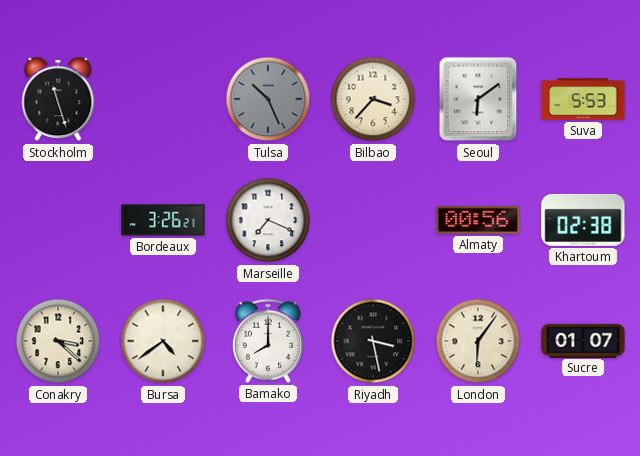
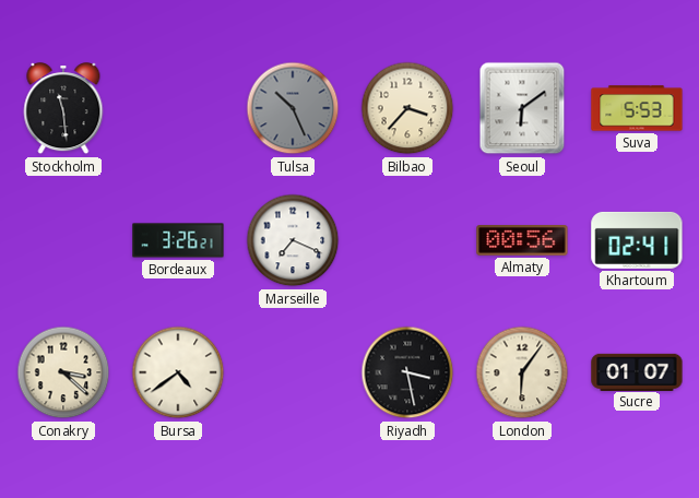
Stockholm: 11:27 -> 11:29 (63, 109)
Khartoum: 02:38 -> 02:41 (637, 240)
Bamako: 8:00 -> none (268, 341)
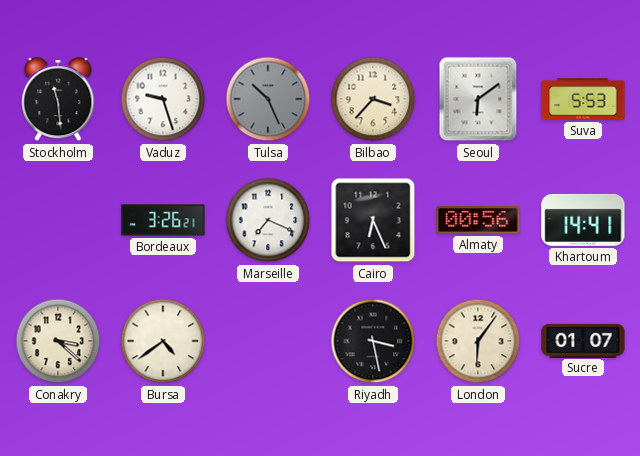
Vaduz: none -> 9:27 (163, 99)
Cairo: none -> 6:26 (373, 220)
Khartoum: 02:41 -> 14:41 (583, 220)
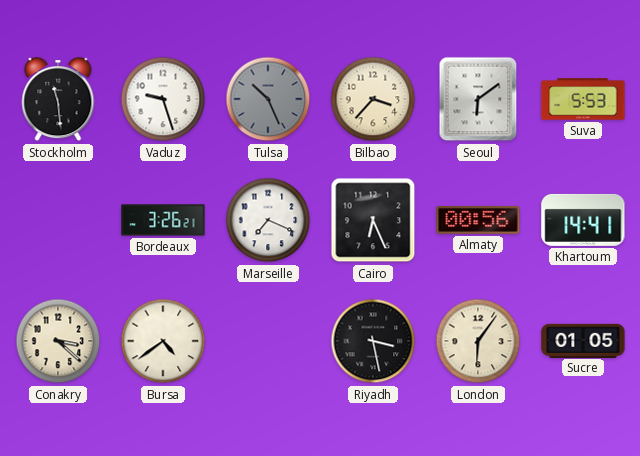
Sucre: 01:07 -> 01:05 (583, 340)
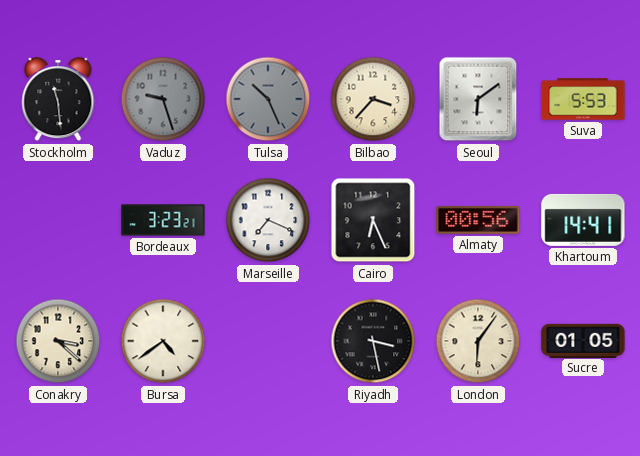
Vaduz dial: white -> grey (163, 99)
Bordeaux: 3:26 -> 3:23 (163, 220)
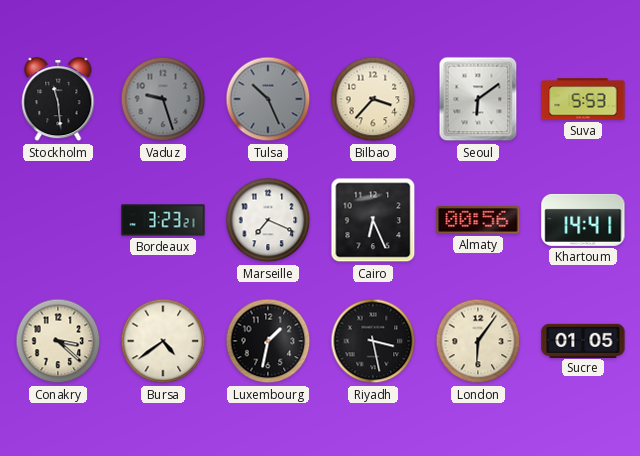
Luxembourg: none -> 1:32 (268, 341)
